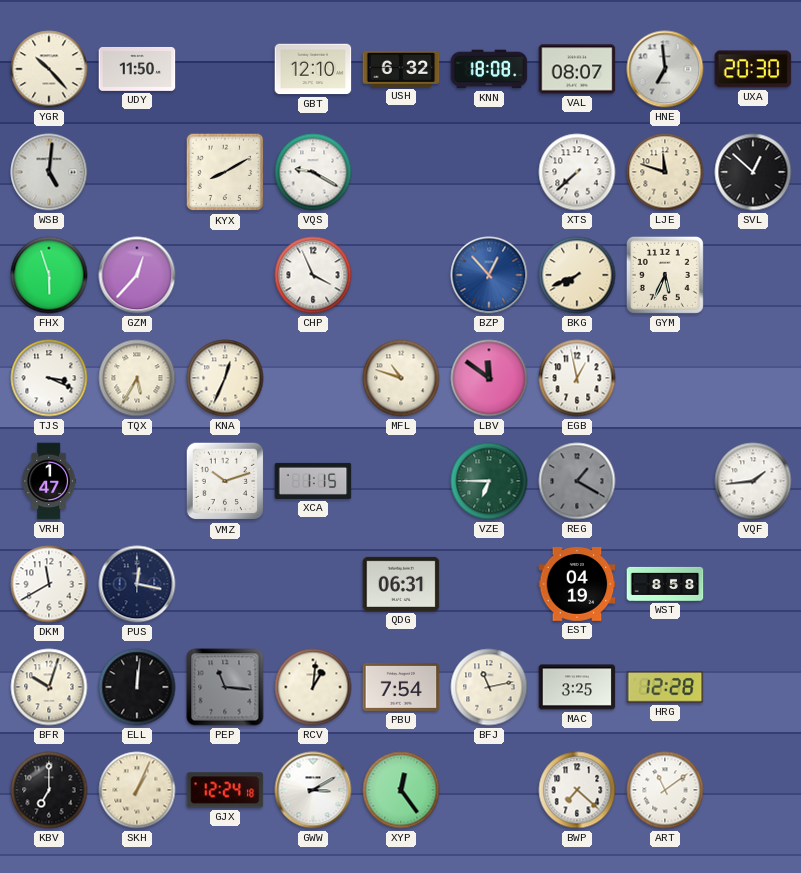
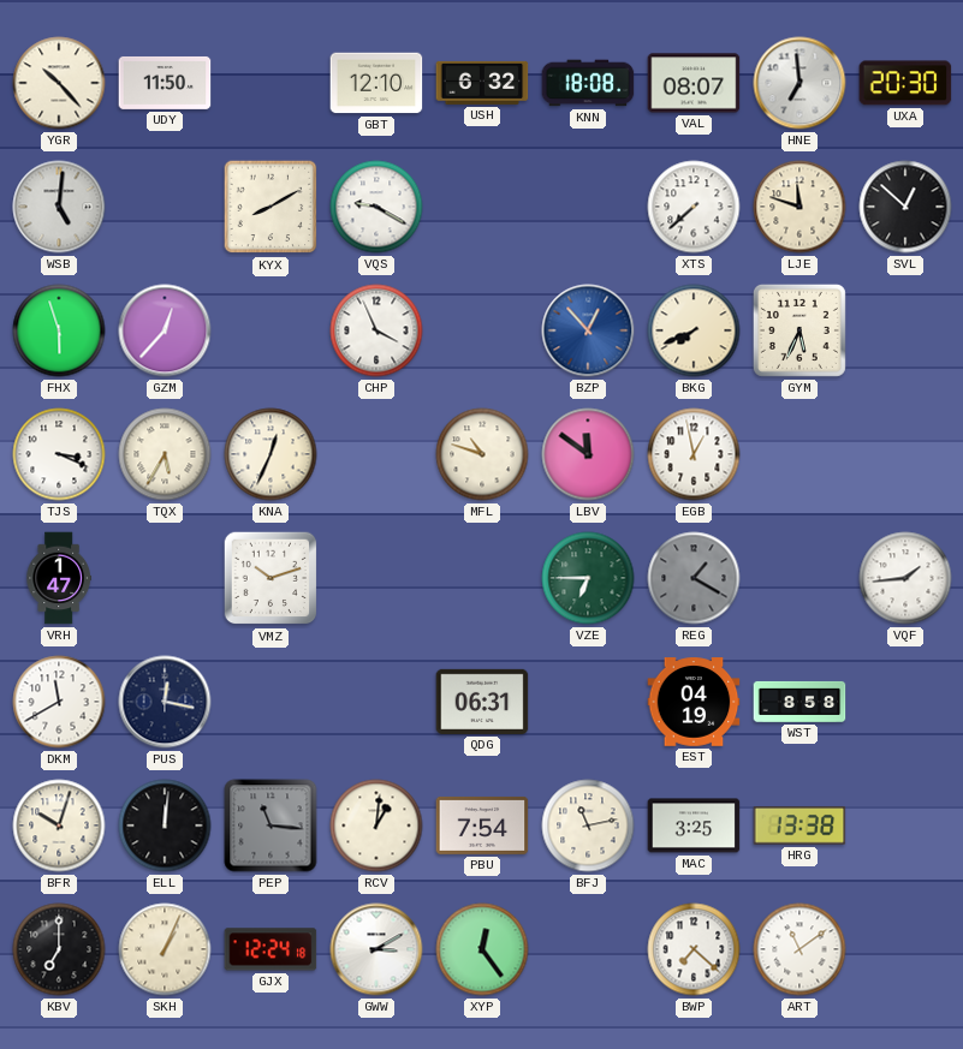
XCA: 1:15 -> none (313, 481)
HRG: 12:28 -> 13:38 (799, 826)
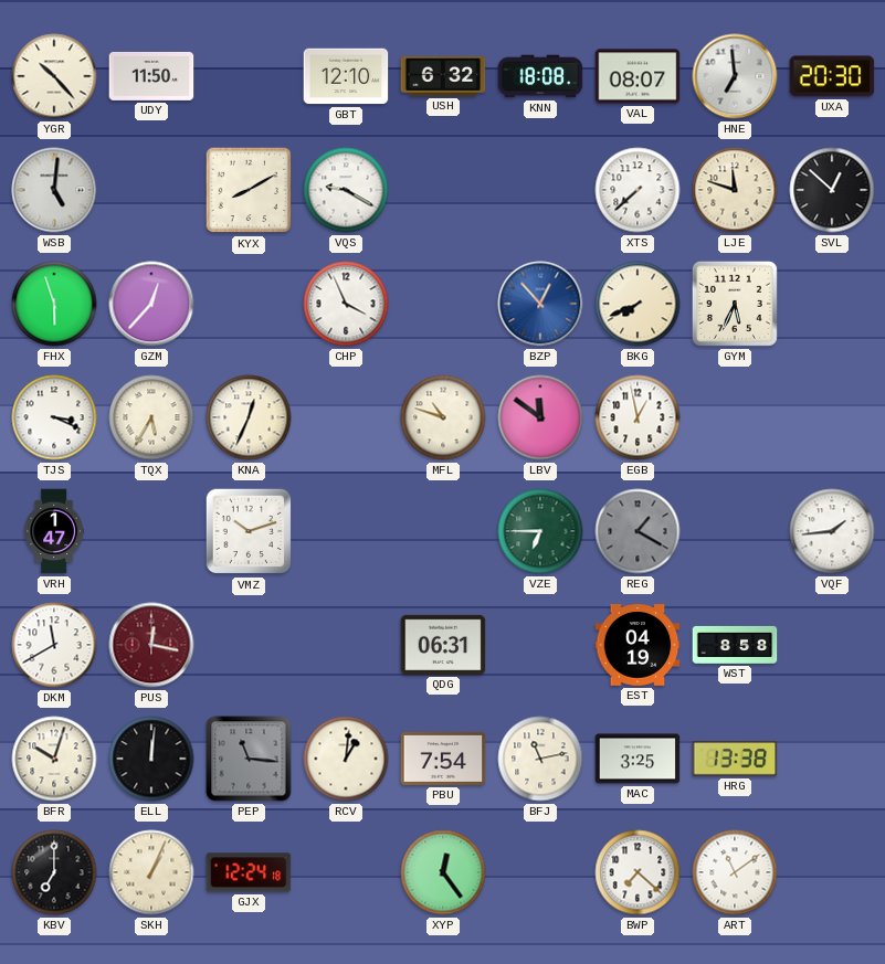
PUS dial: navy -> burgundy (151, 645)
GWW: 3:10 -> none (376, 949)
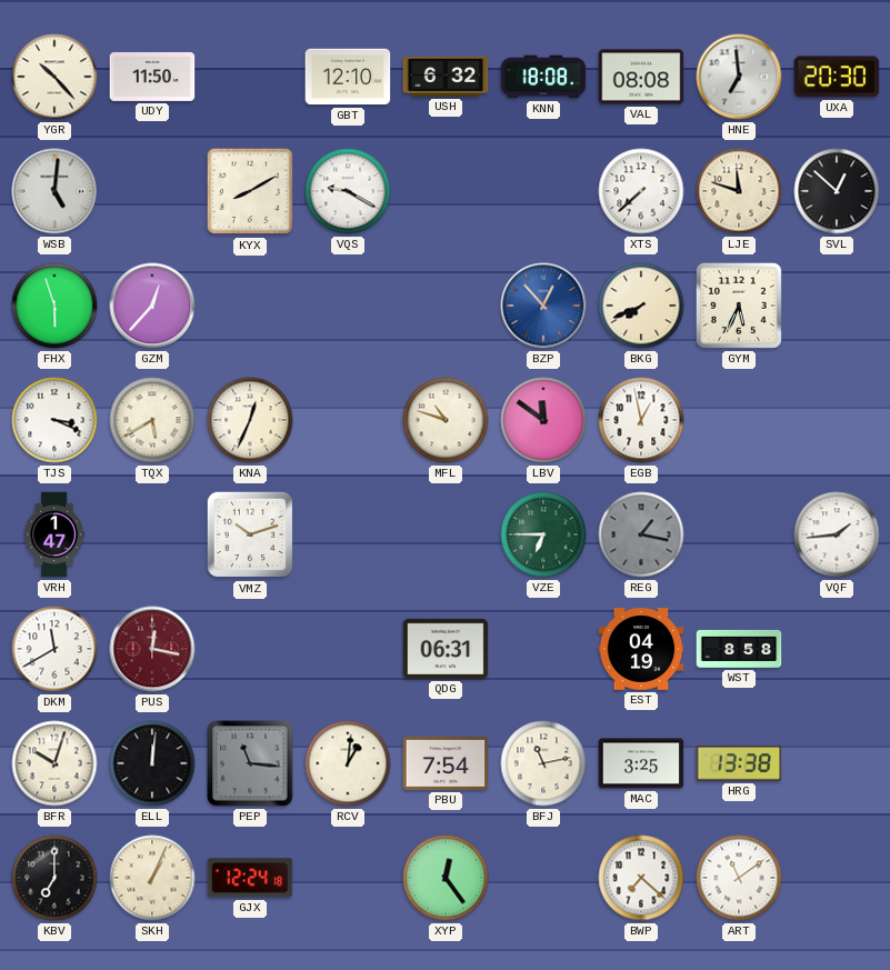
VAL: 08:07 -> 08:08 (641, 77)
CHP: 3:56 -> none (346, 304)
TQX: 5:35 -> 5:40 (152, 420)
REG: 1:20 -> 1:17 (641, 534)
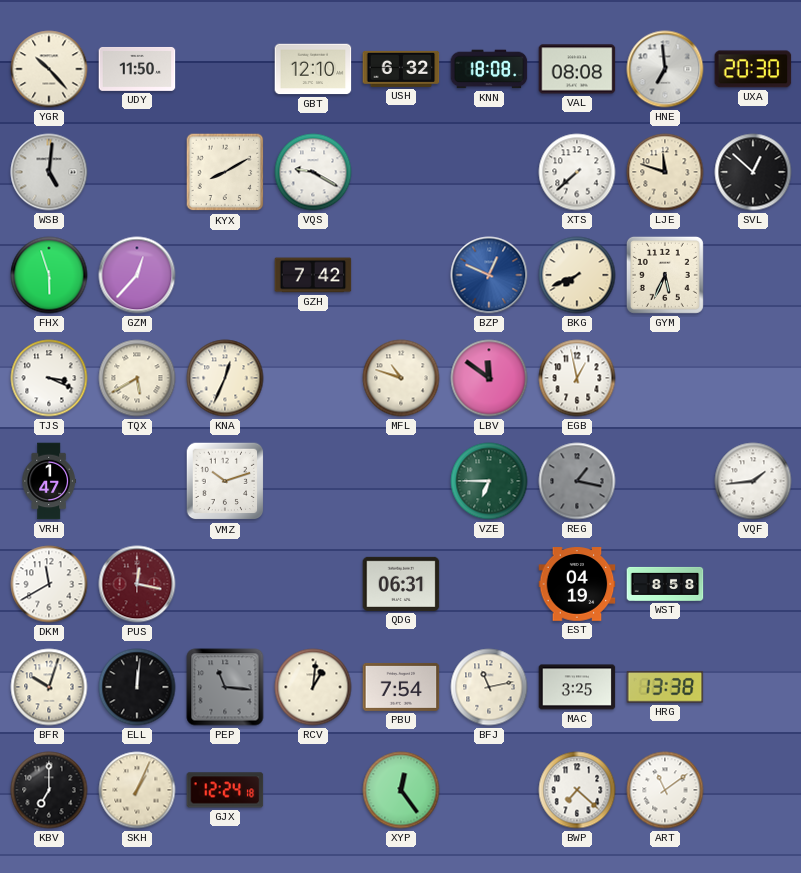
GZH: none -> 7:42 (313, 275)
BZP: 12:53 -> 12:49 (489, 275)
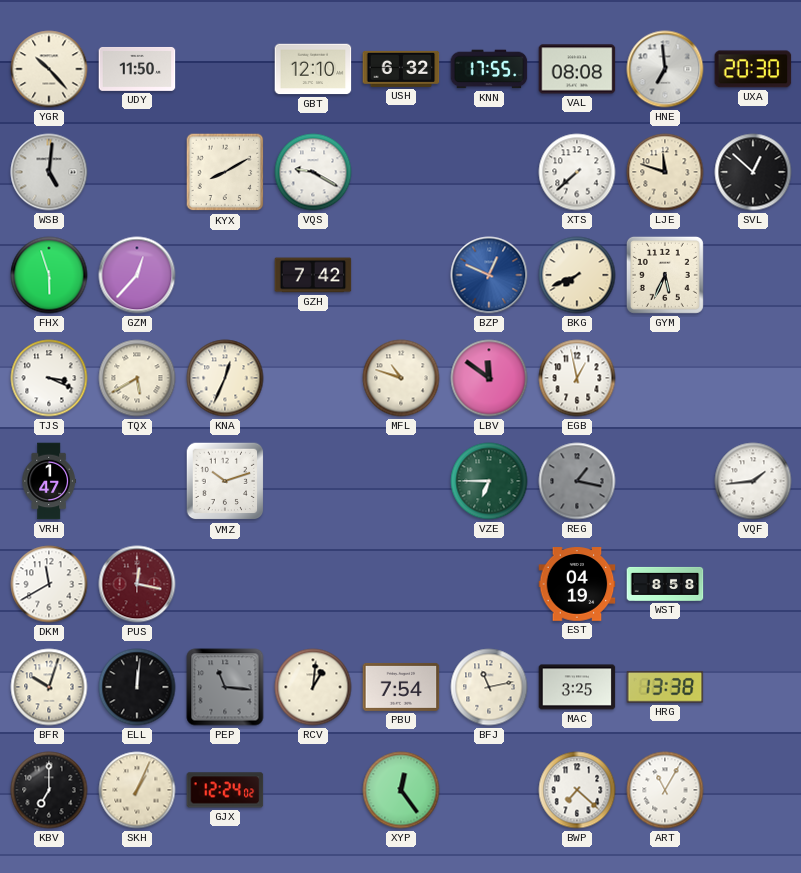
KNN: 18:08 -> 17:55 (489, 69)
QDG: 06:31 -> none (401, 584)
GJX: 12:24:18 -> 12:24:02 (225, 790)
ART: 11:09 -> 11:05 (665, 790)
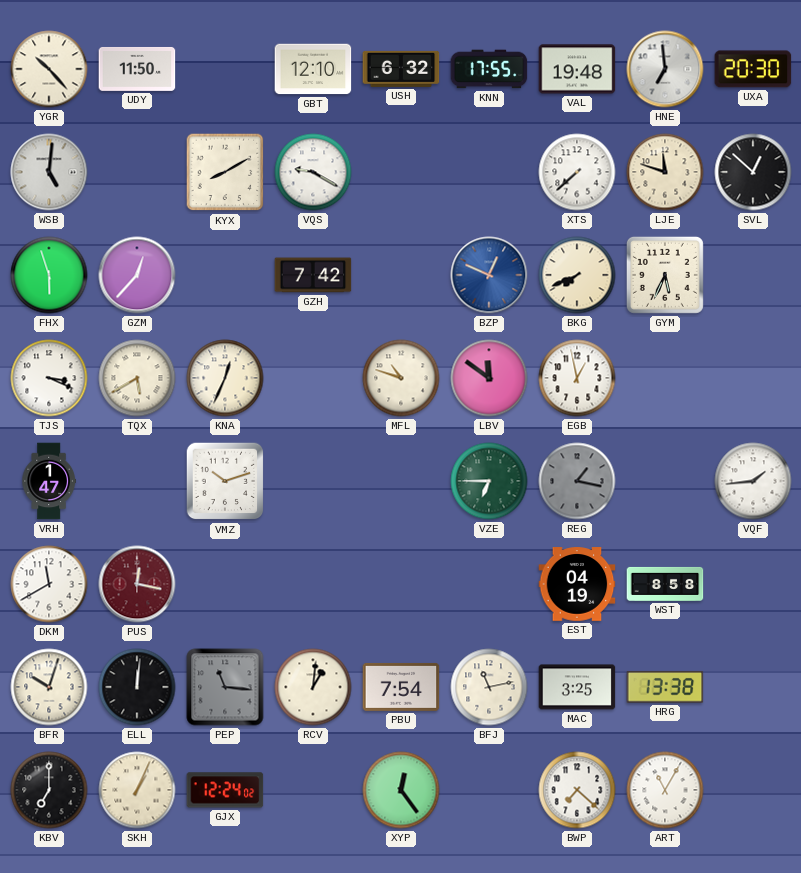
VAL: 08:08 -> 19:48 (577, 69)
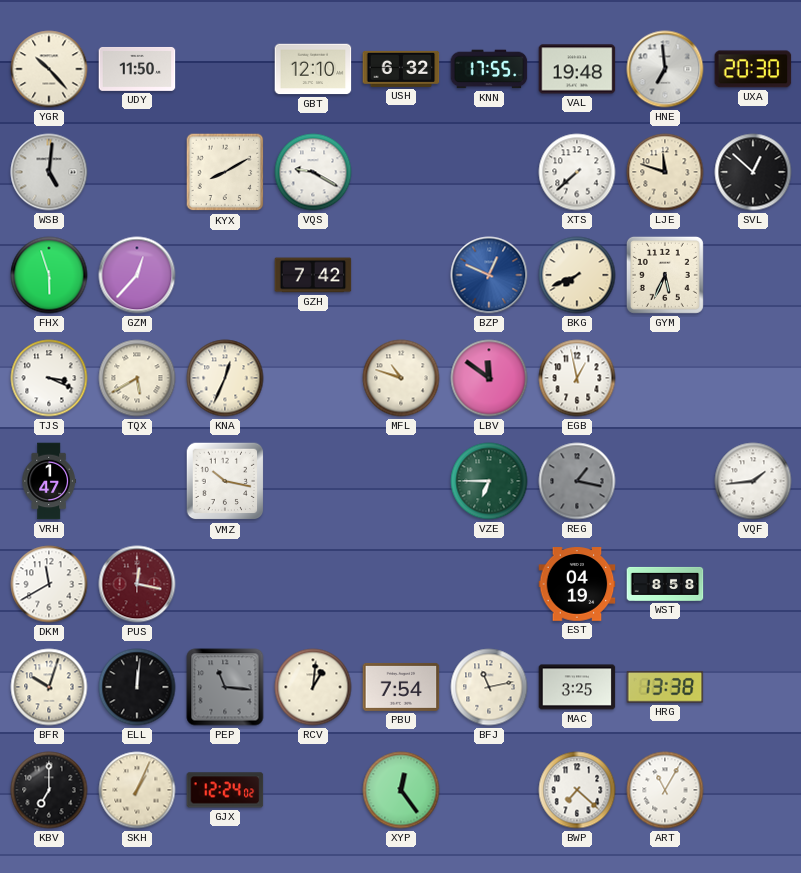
VMZ: 10:12 -> 10:17 (225, 481)
